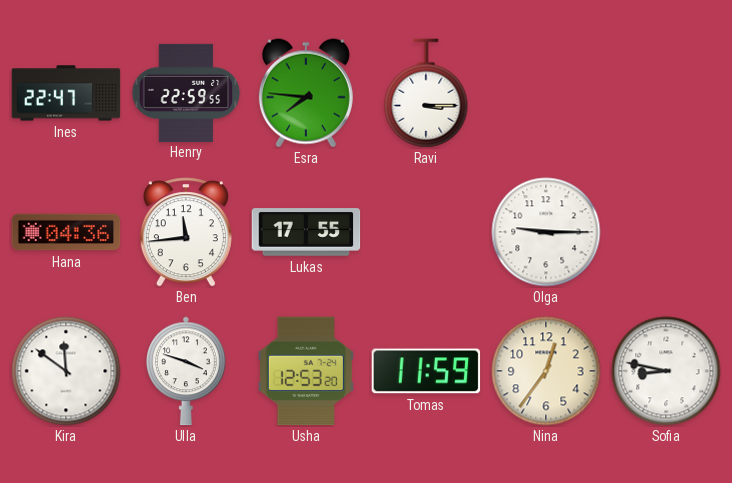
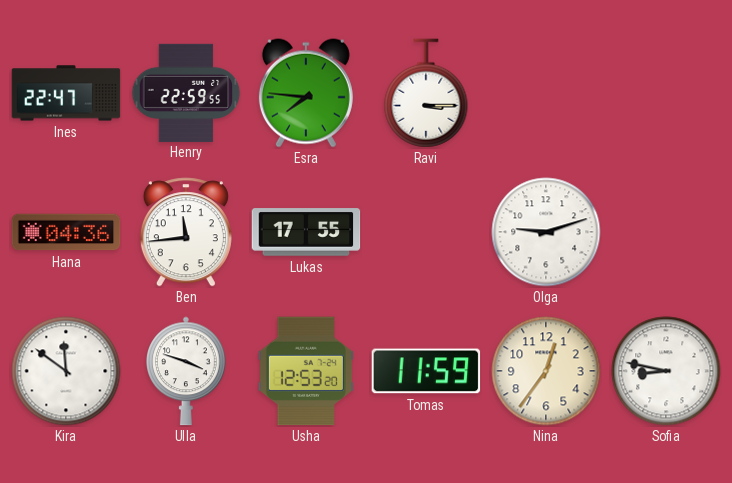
Olga: 9:15 -> 9:12 (546, 232)
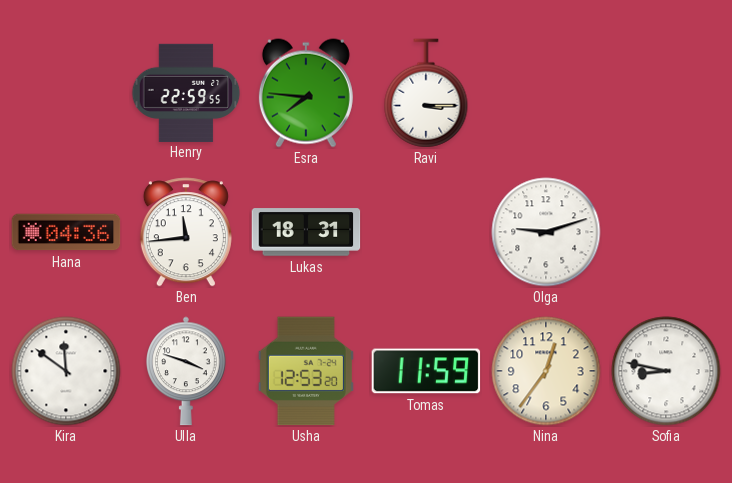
Ines: 22:47 -> none (66, 93)
Lukas: 17:55 -> 18:31 (306, 232)
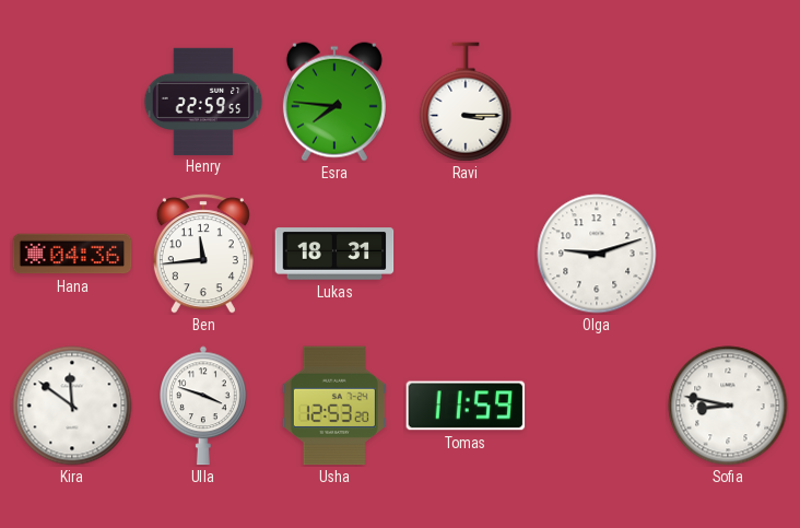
Nina: 12:36 -> none (546, 371)
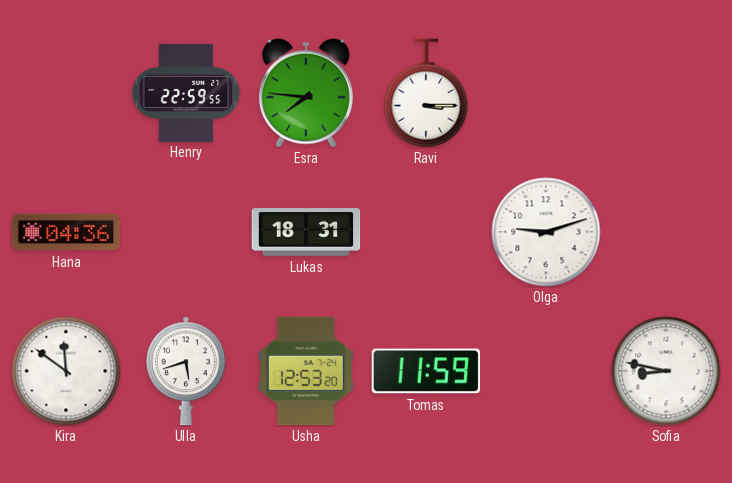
Ben: 11:44 -> none (203, 254)
Ulla: 3:48 -> 5:42 (187, 371)
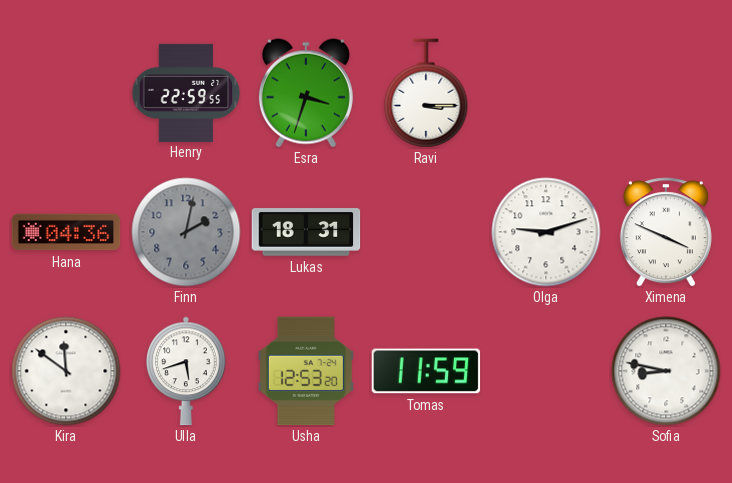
Esra: 7:46 -> 3:33 (306, 93)
Finn: none -> 2:02 (186, 232)
Ximena: none -> 3:49 (666, 232)
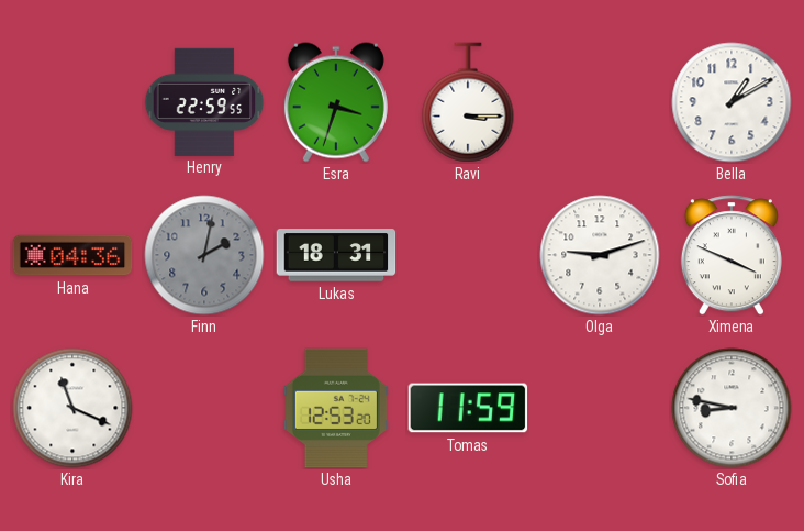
Bella: none -> 1:10 (732, 102)
Kira: 11:51 -> 11:19 (72, 408)
Ulla: 5:42 -> none (187, 371)
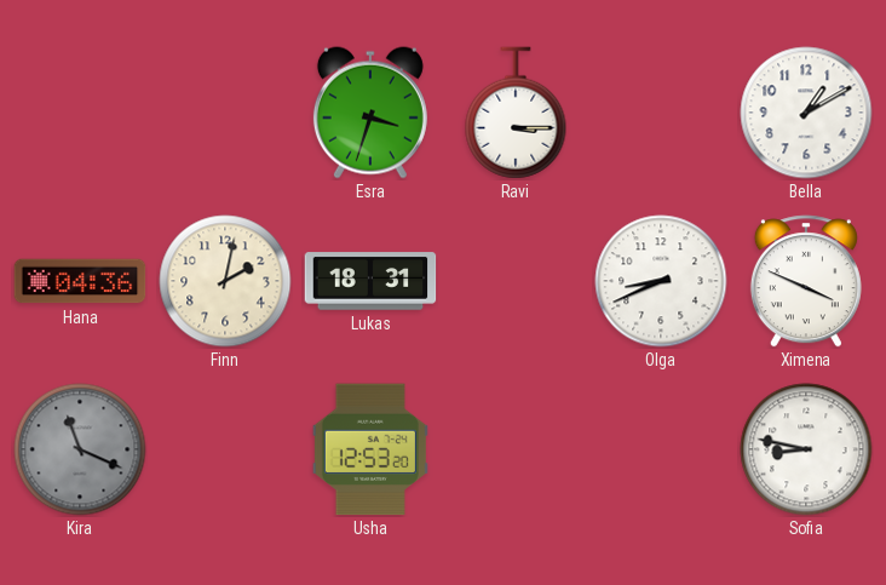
Henry: 22:59 -> none (204, 101)
Finn dial: grey -> cream (225, 281)
Olga: 9:12 -> 8:41 (661, 281)
Kira dial: white -> grey (80, 449)
Tomas: 11:59 -> none (468, 408)
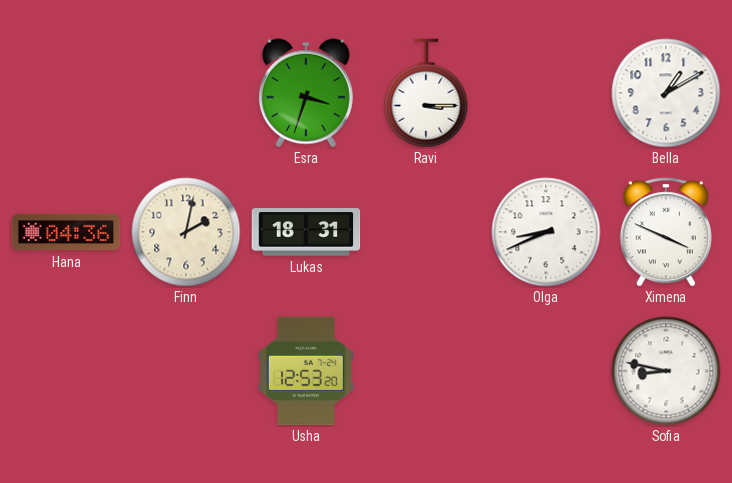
Kira: 11:19 -> none (80, 449)
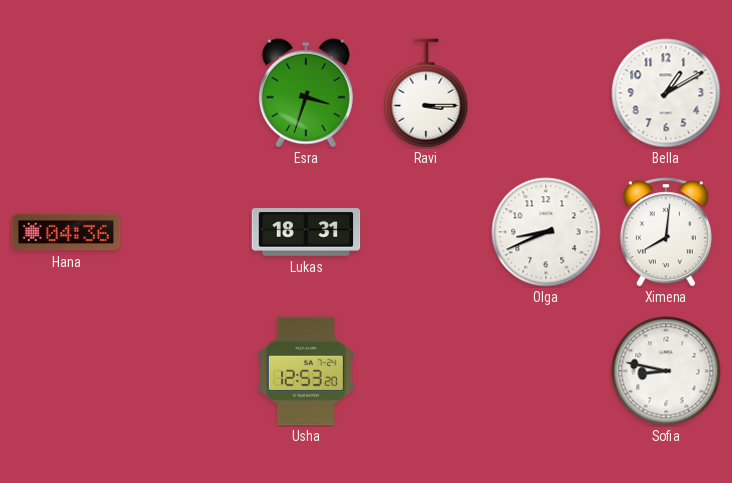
Finn: 2:02 -> none (186, 232)
Ximena: 3:49 -> 8:01 (666, 232)
